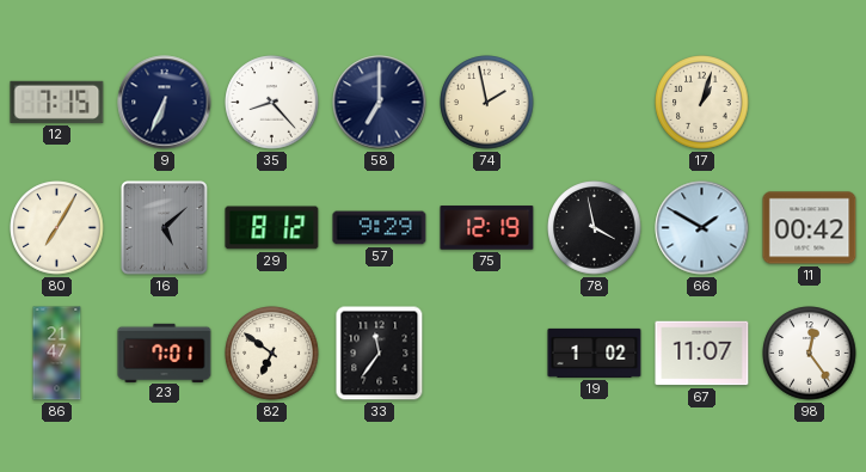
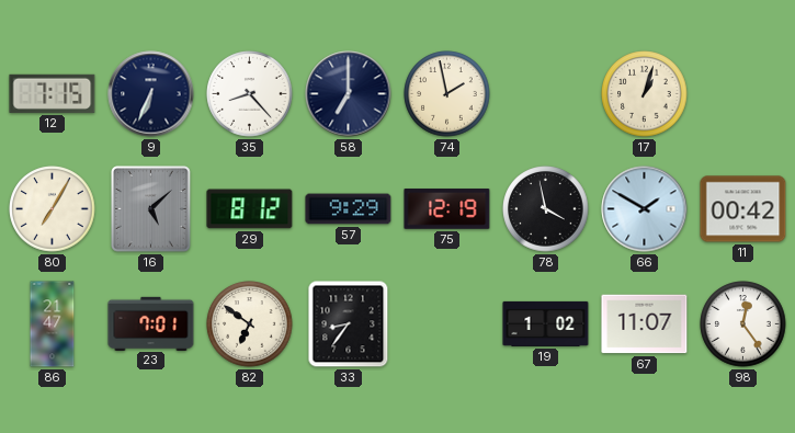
33: 11:36 -> 8:36 (349, 324)
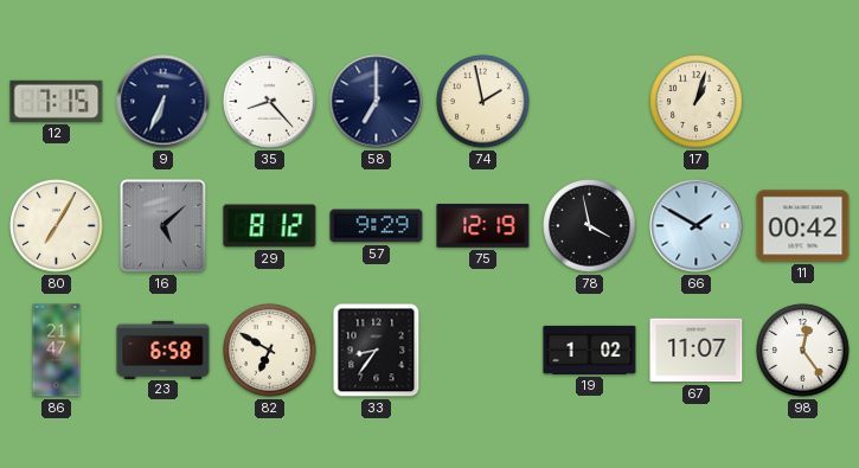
23: 7:01 -> 6:58 (164, 350)
82: 6:51 -> 6:50 (270, 351)
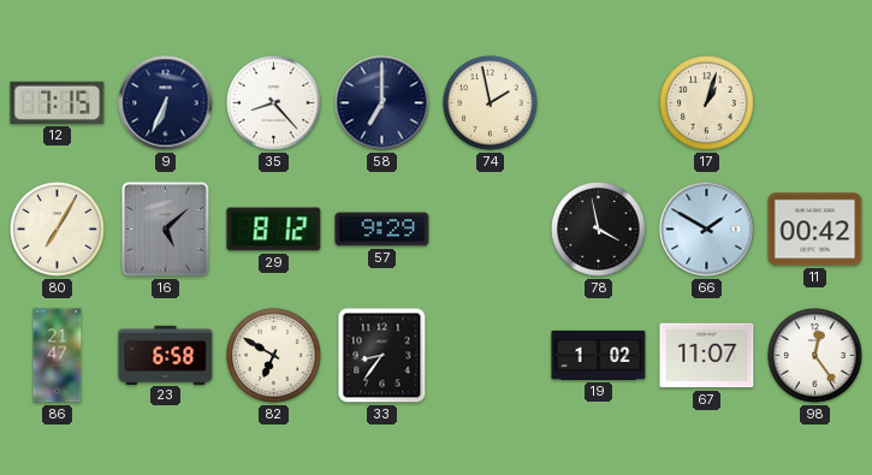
75: 12:19 -> none (483, 226)
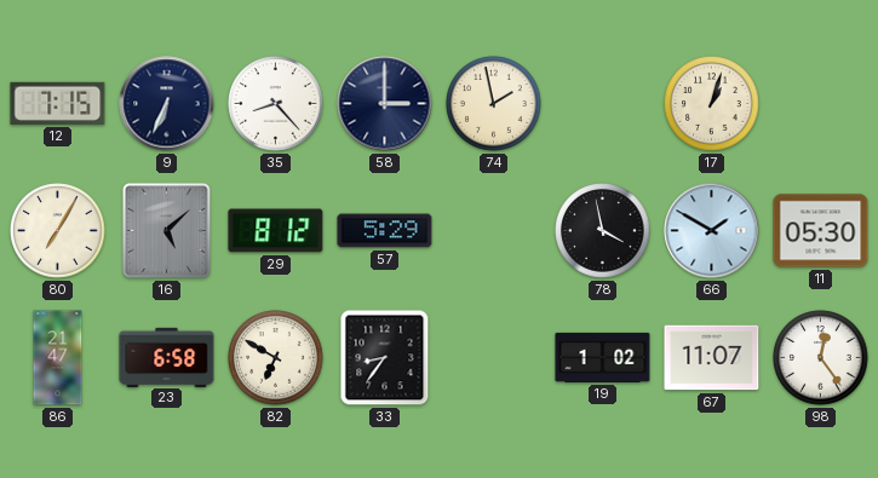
58: 7:00 -> 3:00 (385, 104)
57: 9:29 -> 5:29 (385, 231)
11: 00:42 -> 05:30 (821, 231)
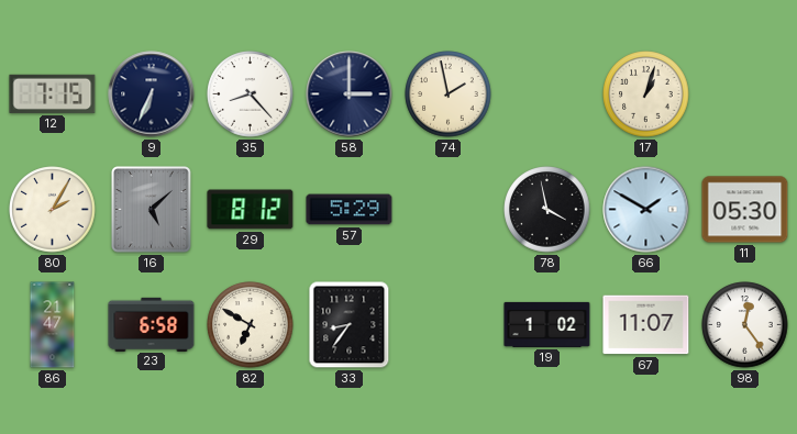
80: 7:05 -> 2:05 (53, 210)
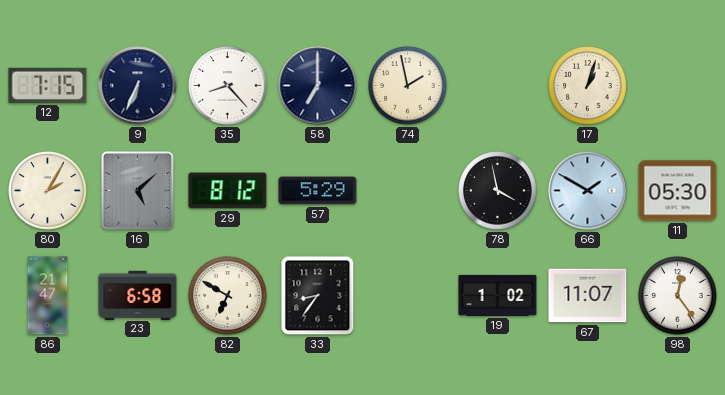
58: 3:00 -> 7:00 (318, 86)
